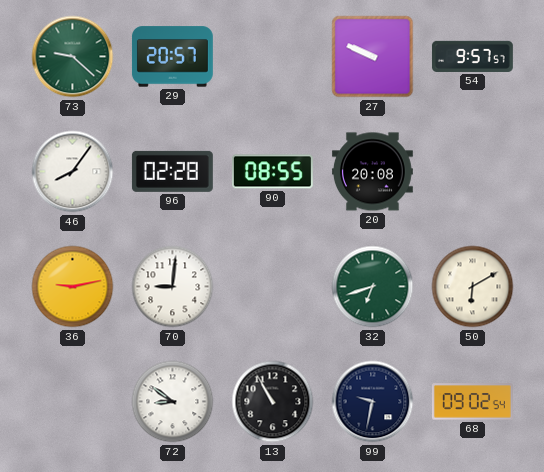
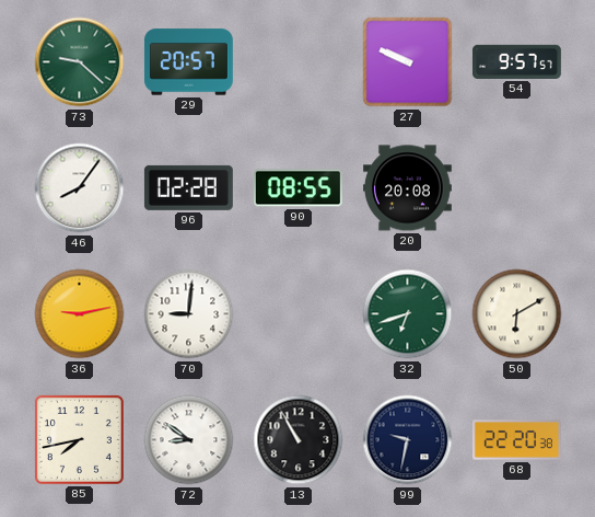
85: none -> 7:43 (79, 439)
68: 09:02 -> 22:20 (517, 440)
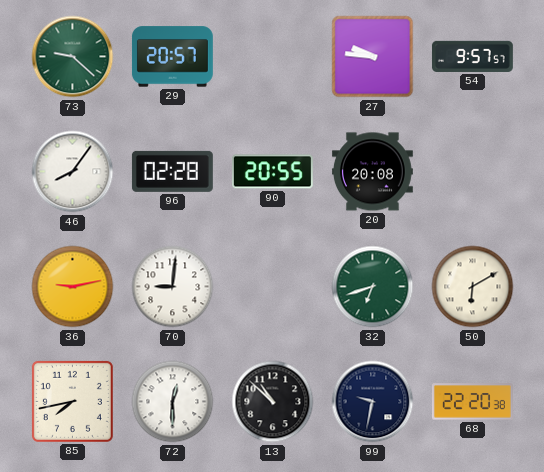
27: 9:49 -> 9:46 (373, 57)
90: 08:55 -> 20:55 (272, 172)
72: 8:51 -> 12:30 (173, 402)
13: 10:55 -> 10:52 (273, 402)
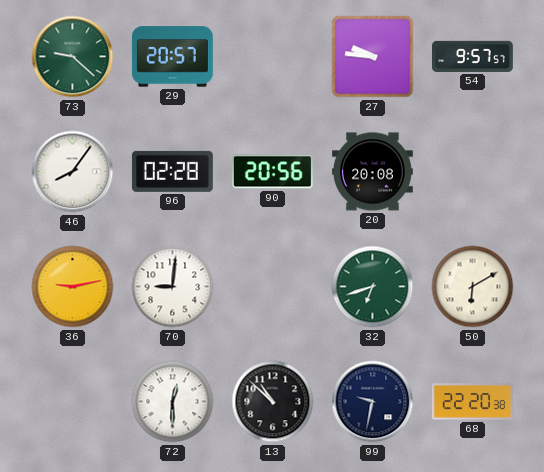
90: 20:55 -> 20:56 (272, 172)
85: 7:43 -> none (72, 401)
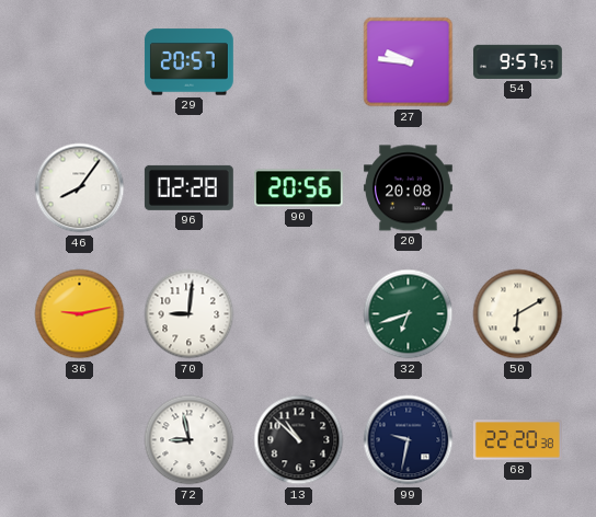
73: 9:22 -> none (73, 57)
72: 12:30 -> 8:58 (190, 440)
